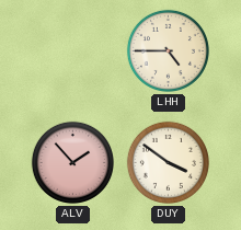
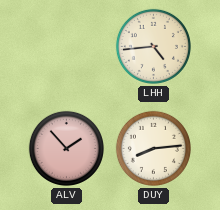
LHH: 4:45 -> 4:44 (153, 46)
DUY: 3:51 -> 8:14 (153, 148)
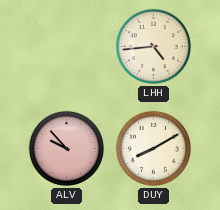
ALV: 1:53 -> 9:53 (66, 148)
DUY: 8:14 -> 8:10 (153, 148)
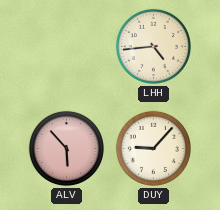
ALV: 9:53 -> 5:53 (66, 148)
DUY: 8:10 -> 9:07 (153, 148)
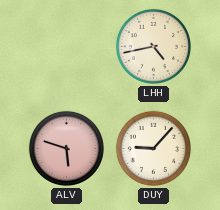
LHH: 4:44 -> 4:43 (153, 46)
ALV: 5:53 -> 5:48 (66, 148)
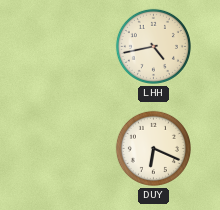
ALV: 5:48 -> none (66, 148)
DUY: 9:07 -> 6:19 (153, 148)
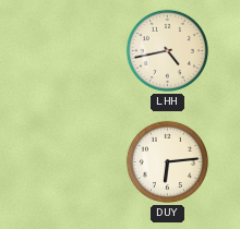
DUY: 6:19 -> 6:14 (167, 161)
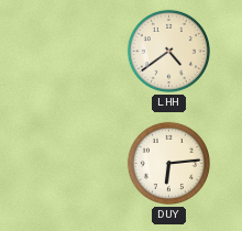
LHH: 4:43 -> 4:39 (168, 51)
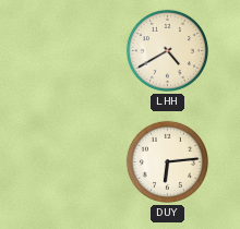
LHH: 4:39 -> 4:40 (167, 50)
